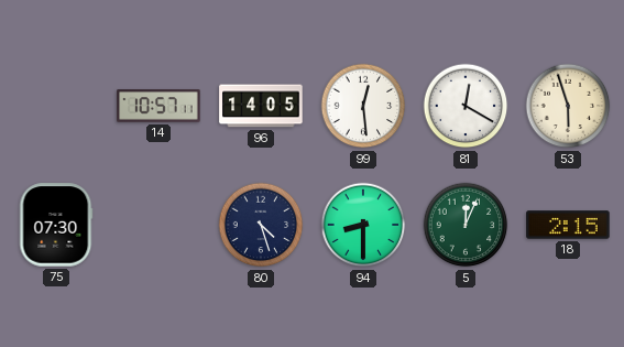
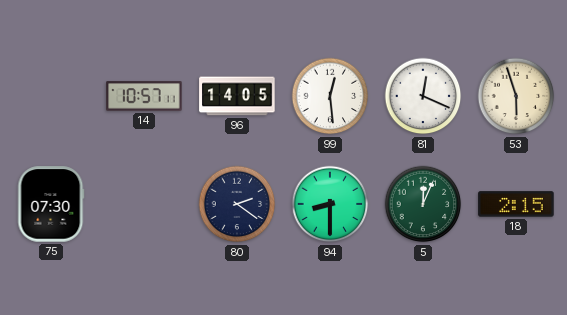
81: 12:20 -> 12:19 (423, 96)
80: 4:27 -> 2:21 (237, 204)
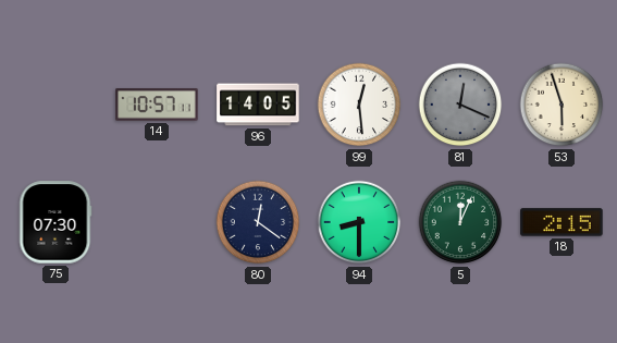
81 dial: white -> grey (460, 105)
80: 2:21 -> 12:21 (258, 222)
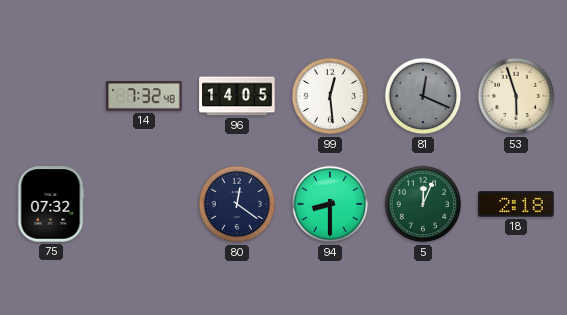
14: 10:57 -> 7:32 (144, 96)
75: 07:30 -> 07:32 (51, 204)
18: 2:15 -> 2:18 (516, 204)
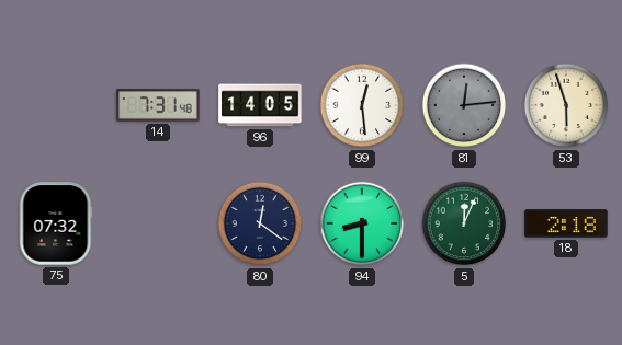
14: 7:32 -> 7:31 (158, 105)
81: 12:19 -> 12:14 (464, 105)
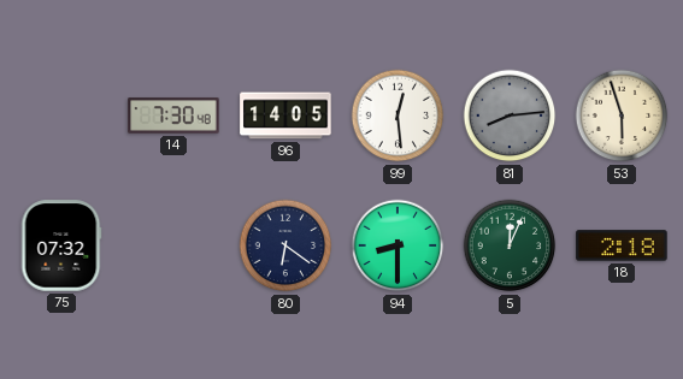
14: 7:31 -> 7:30 (173, 116)
81: 12:14 -> 8:14 (510, 116)
80: 12:21 -> 6:21 (285, 245)
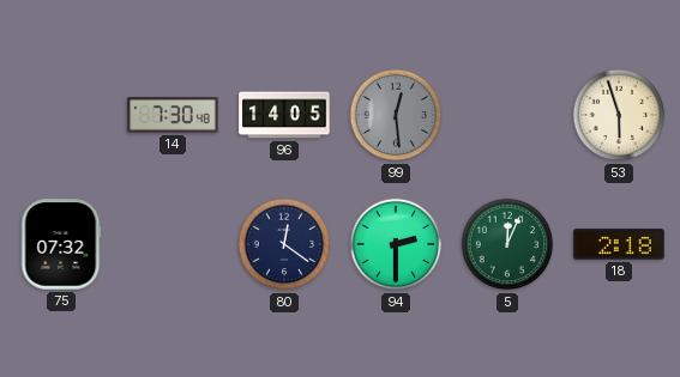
99 dial: white -> grey (396, 115)
81: 8:14 -> none (510, 116)
80: 6:21 -> 12:21 (284, 244)
94: 8:30 -> 2:30 (396, 244)
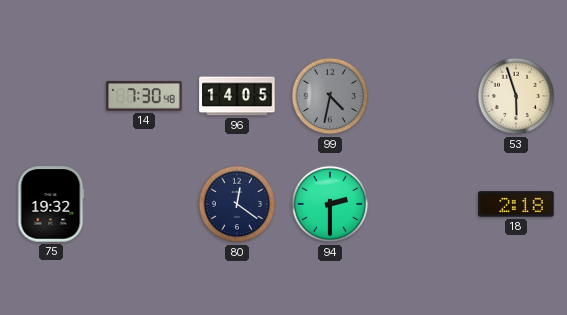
99: 12:29 -> 4:32 (330, 96)
75: 07:32 -> 19:32 (51, 204)
5: 12:04 -> none (507, 244)
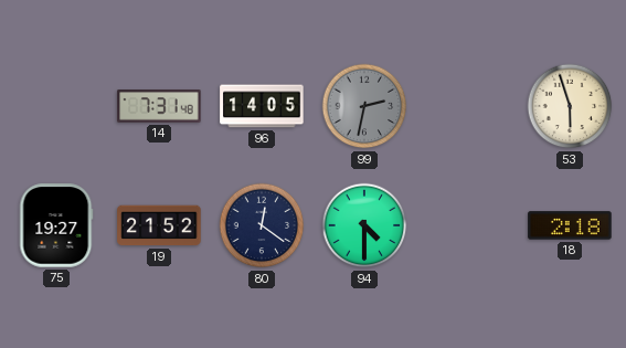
14: 7:30 -> 7:31 (159, 106)
99: 4:32 -> 2:32 (364, 106)
75: 19:32 -> 19:27 (56, 225)
19: none -> 21:52 (159, 225)
94: 2:30 -> 4:30 (364, 225)
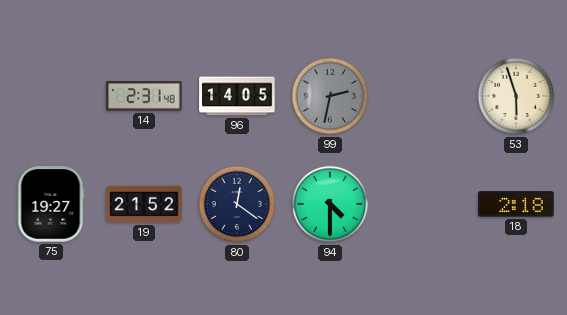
14: 7:31 -> 2:31 (144, 96)
